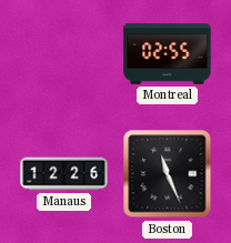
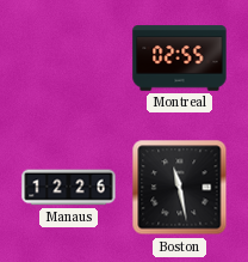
Boston: 11:26 -> 11:28 (180, 188)
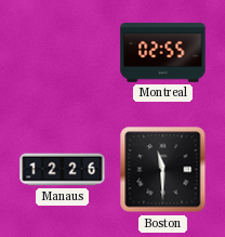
Boston: 11:28 -> 11:30 (163, 170)
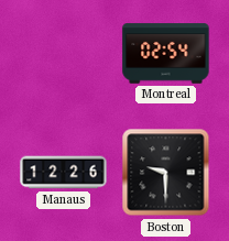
Montreal: 02:55 -> 02:54 (166, 54)
Boston: 11:30 -> 9:30 (166, 173)
